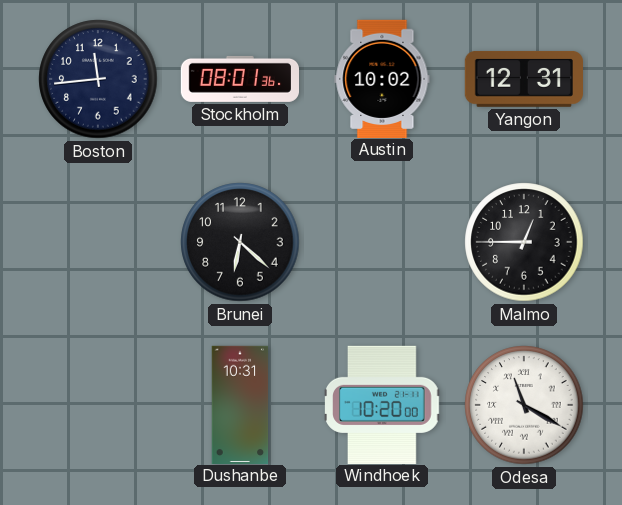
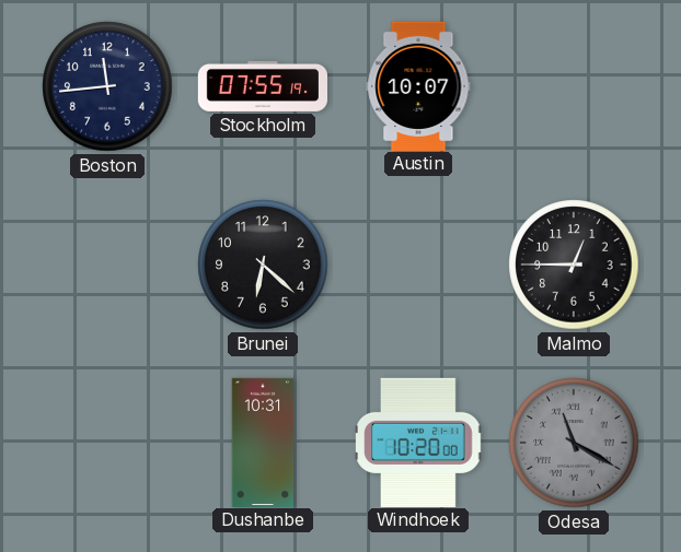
Stockholm: 08:01 -> 07:55 (262, 86)
Austin: 10:02 -> 10:07 (418, 85)
Yangon: 12:31 -> none (523, 79)
Odesa dial: white -> grey (574, 443)
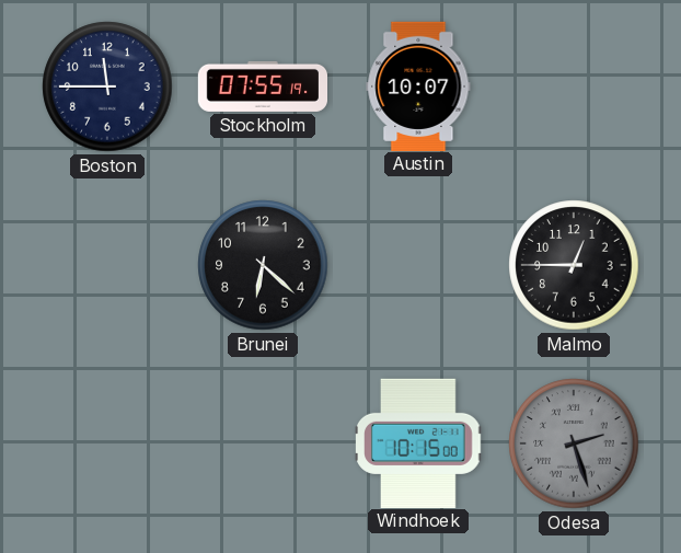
Boston: 11:44 -> 11:45 (107, 87)
Dushanbe: 10:31 -> none (263, 442)
Windhoek: 10:20 -> 10:15 (419, 442)
Odesa: 11:20 -> 2:27 (574, 443)
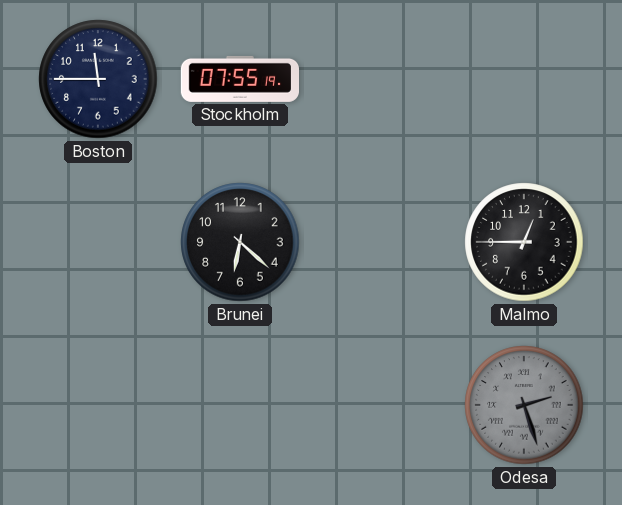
Austin: 10:07 -> none (418, 85)
Windhoek: 10:15 -> none (419, 442)
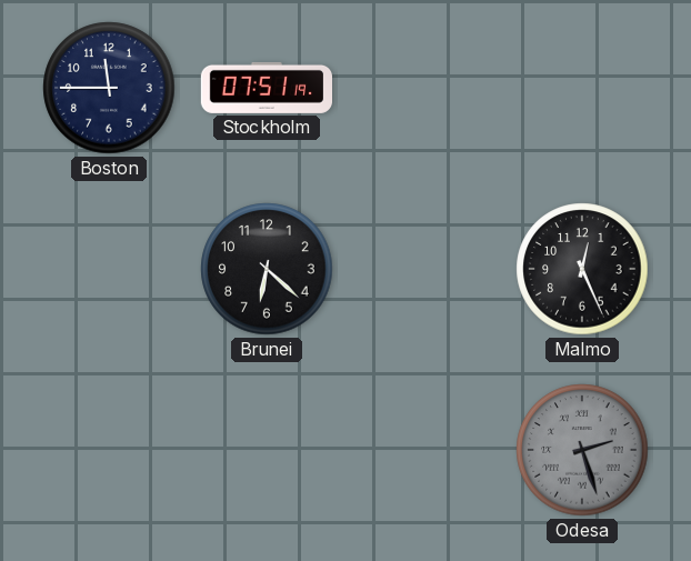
Stockholm: 07:55 -> 07:51 (266, 88)
Malmo: 12:45 -> 12:26 (582, 269)
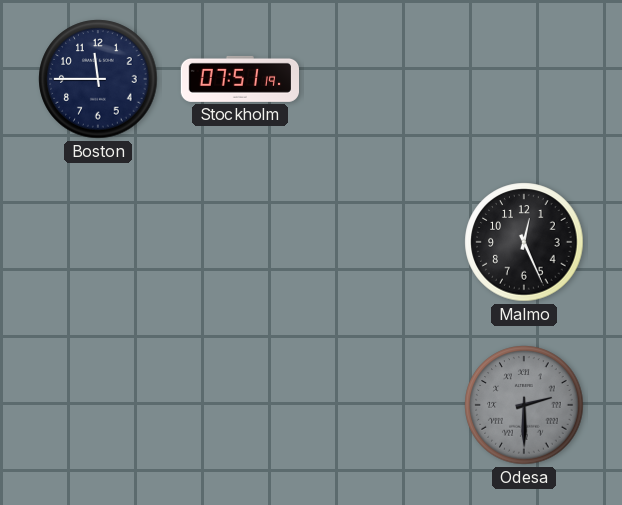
Brunei: 6:22 -> none (267, 269)
Odesa: 2:27 -> 2:30 (524, 405)
